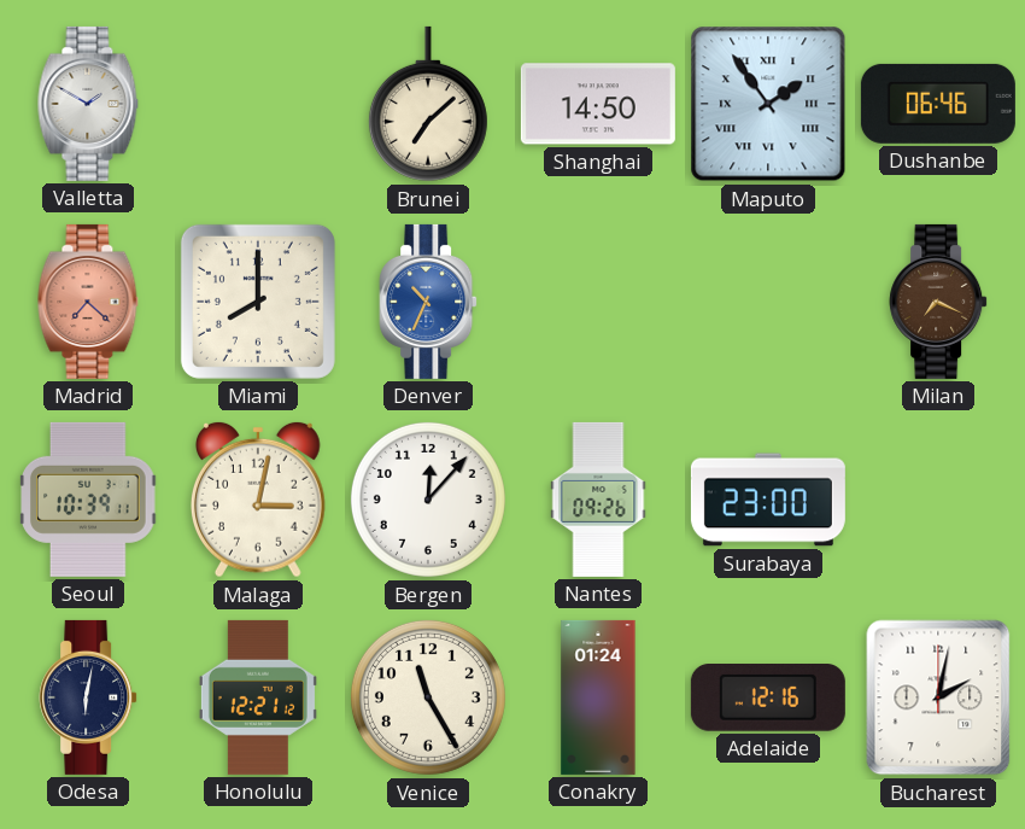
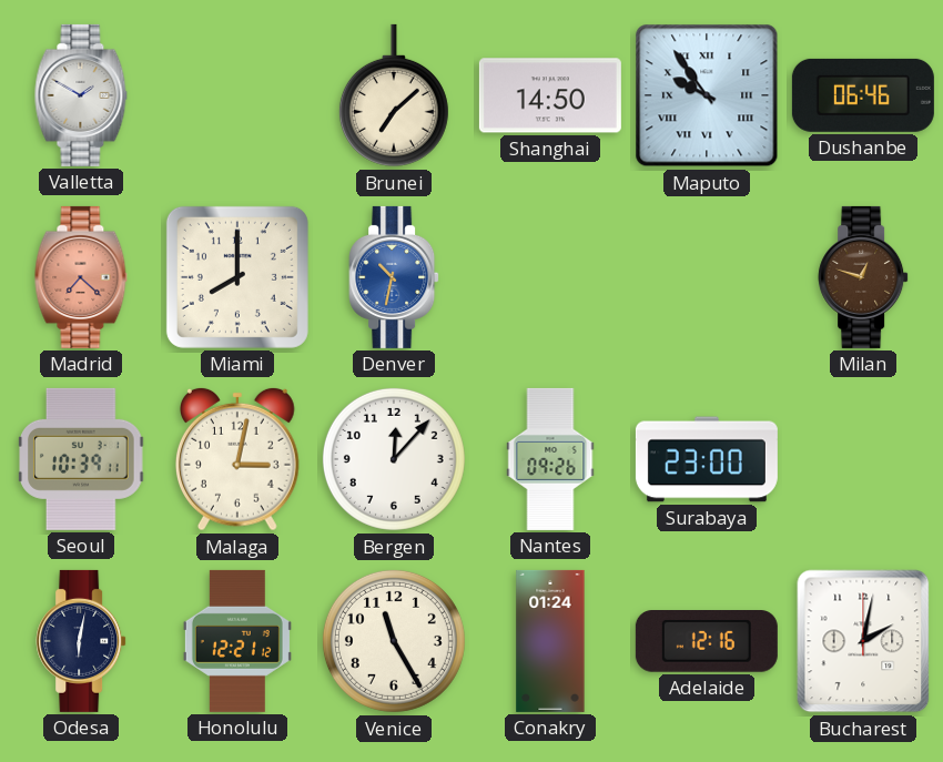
Maputo: 1:54 -> 9:54 (707, 95)
Denver: 10:34 -> 10:32 (394, 277)
Milan: 7:19 -> 12:48 (863, 277)
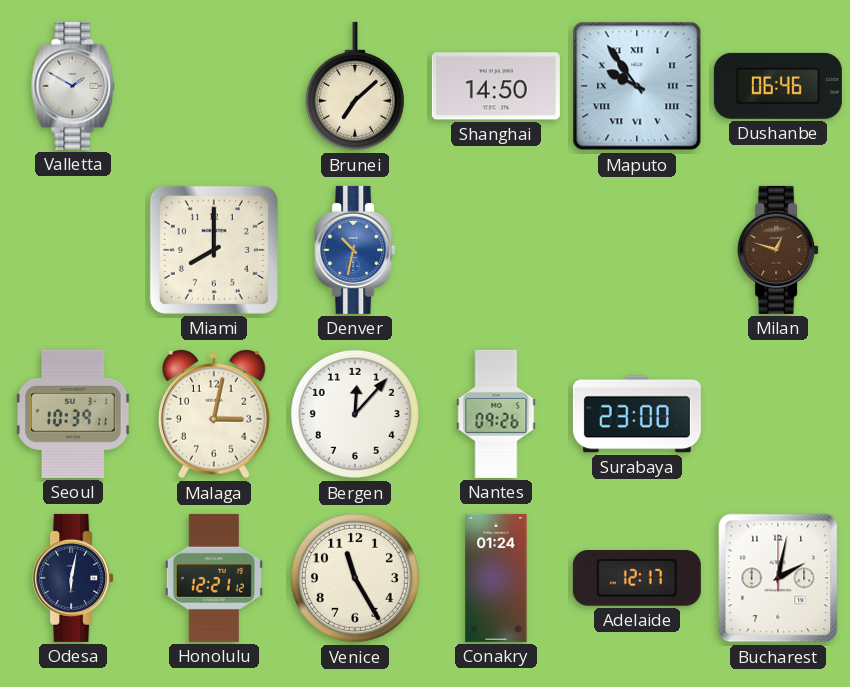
Madrid: 7:22 -> none (81, 277)
Adelaide: 12:16 -> 12:17 (637, 579)
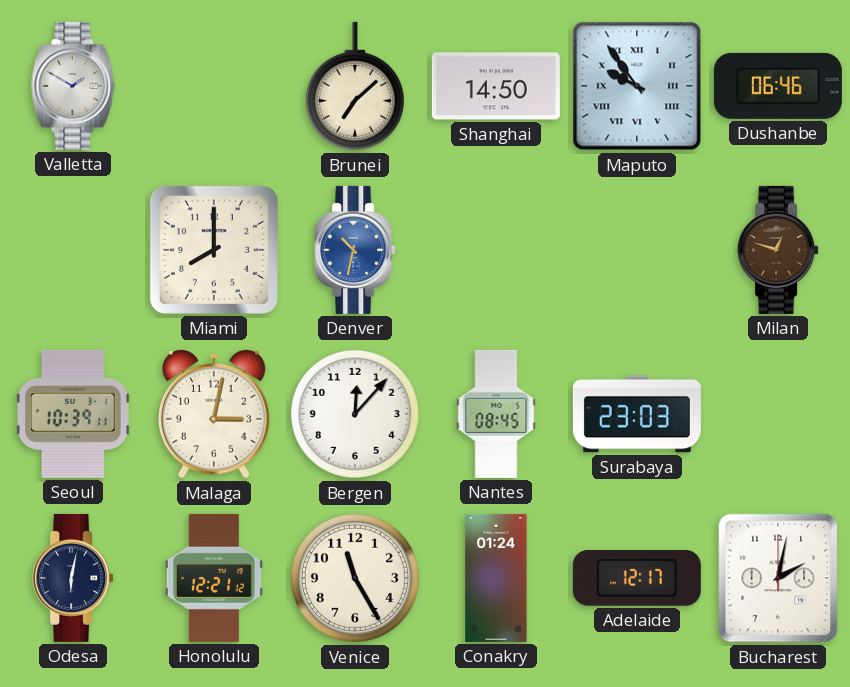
Nantes: 09:26 -> 08:45 (496, 414)
Surabaya: 23:00 -> 23:03 (637, 414)
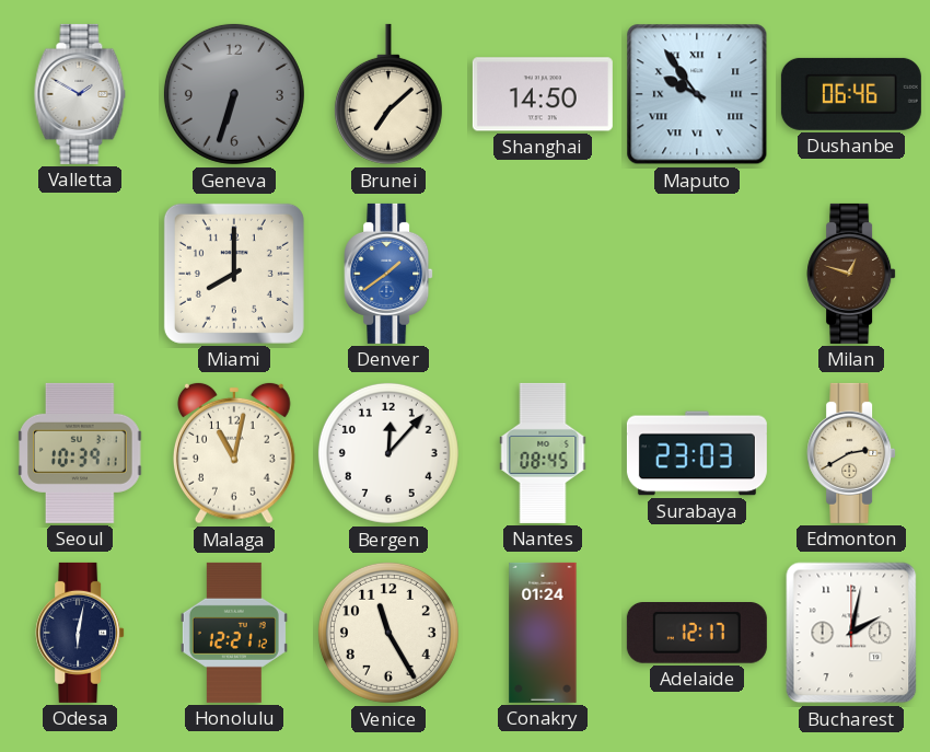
Geneva: none -> 6:33 (234, 94)
Denver: 10:32 -> 1:39 (388, 274)
Malaga: 3:02 -> 11:02 (235, 453)
Edmonton: none -> 2:40 (851, 453)
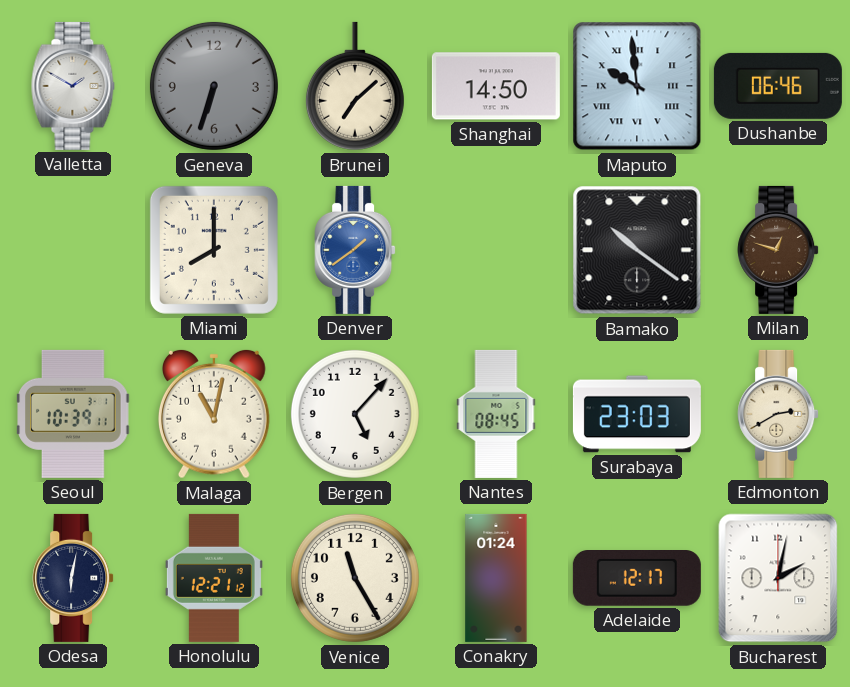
Maputo: 9:54 -> 9:59 (637, 86)
Bamako: none -> 10:21 (637, 250)
Bergen: 12:07 -> 5:07 (355, 414)
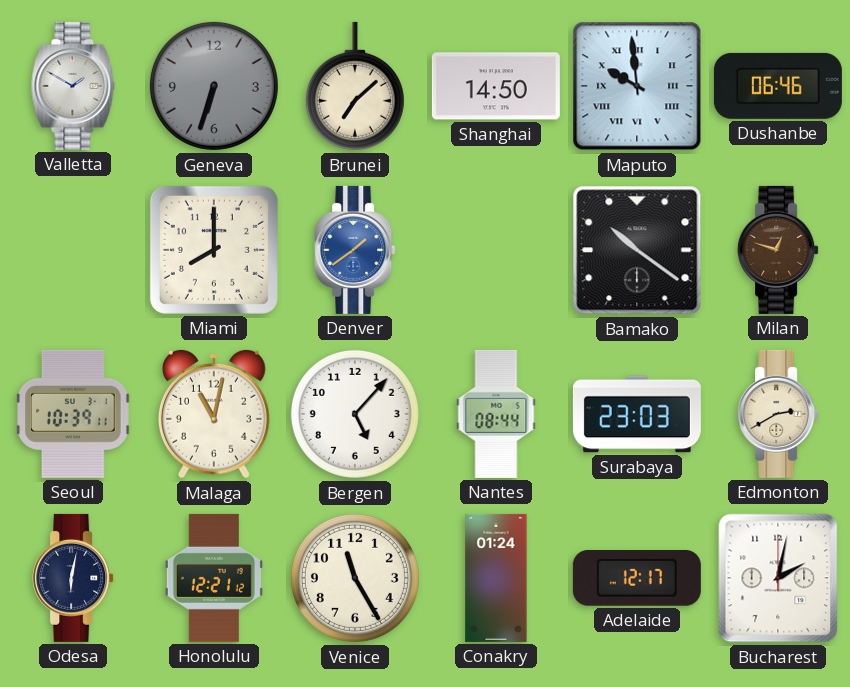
Nantes: 08:45 -> 08:44 (496, 414)
